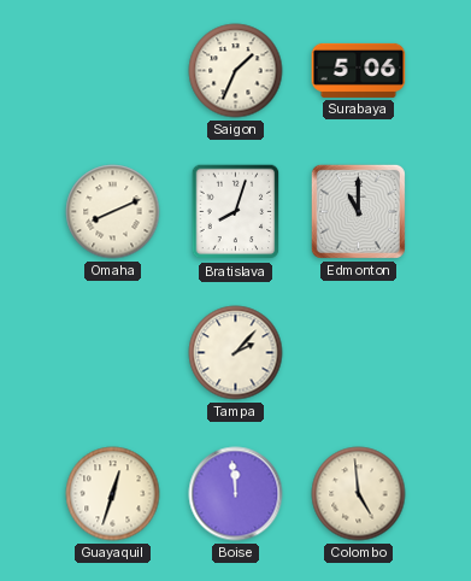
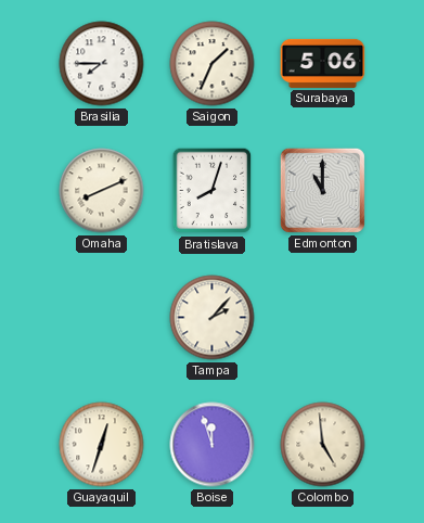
Brasilia: none -> 7:45 (102, 64)
Boise: 11:59 -> 11:57 (213, 445)
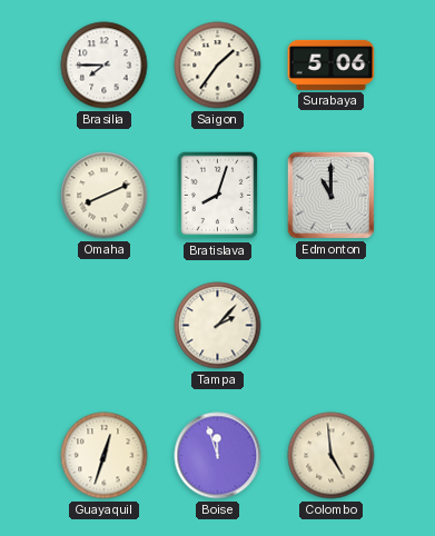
Saigon: 1:34 -> 1:36 (218, 66)
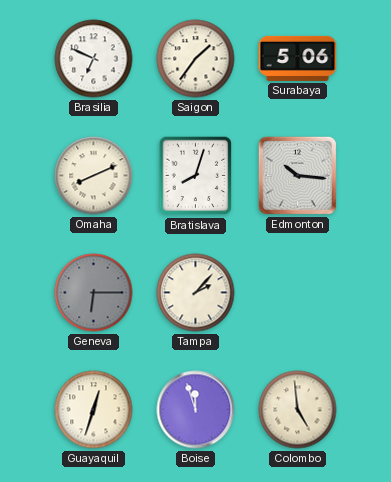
Brasilia: 7:45 -> 6:49 (94, 59)
Edmonton: 11:00 -> 10:16 (297, 175)
Geneva: none -> 6:15 (94, 293)
